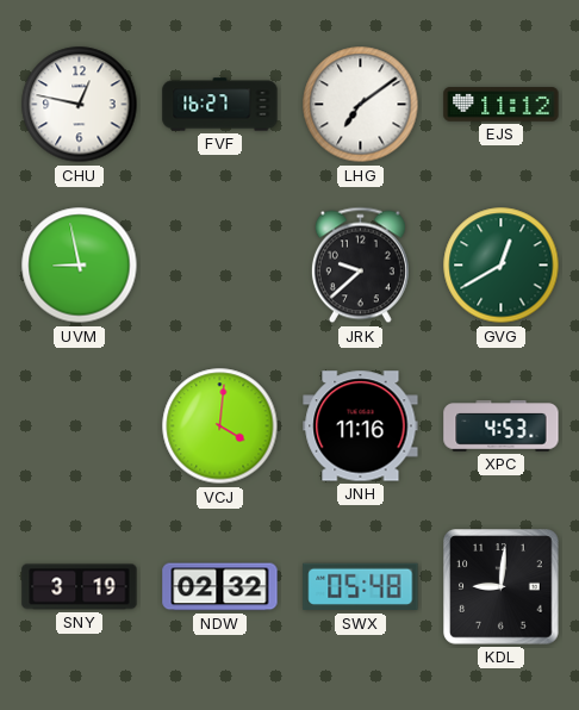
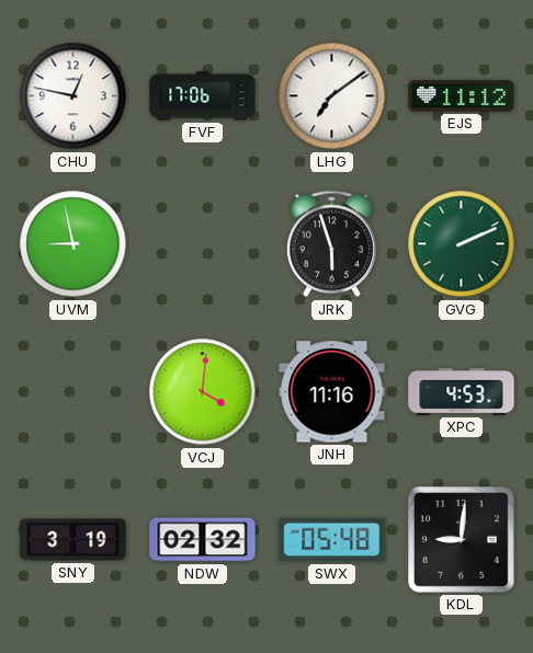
FVF: 16:27 -> 17:06 (203, 96)
JRK: 9:38 -> 5:57 (331, 244)
GVG: 12:40 -> 2:11 (462, 244)
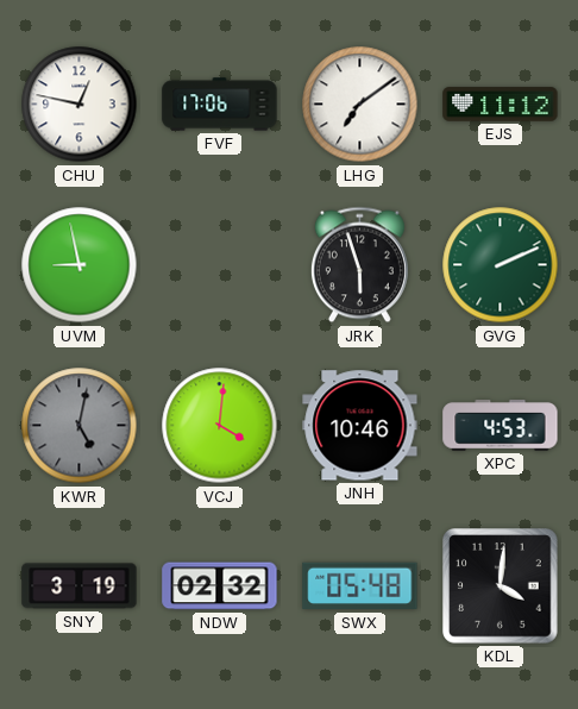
KWR: none -> 5:02 (80, 426)
JNH: 11:16 -> 10:46 (360, 426)
KDL: 9:01 -> 4:01 (501, 586)
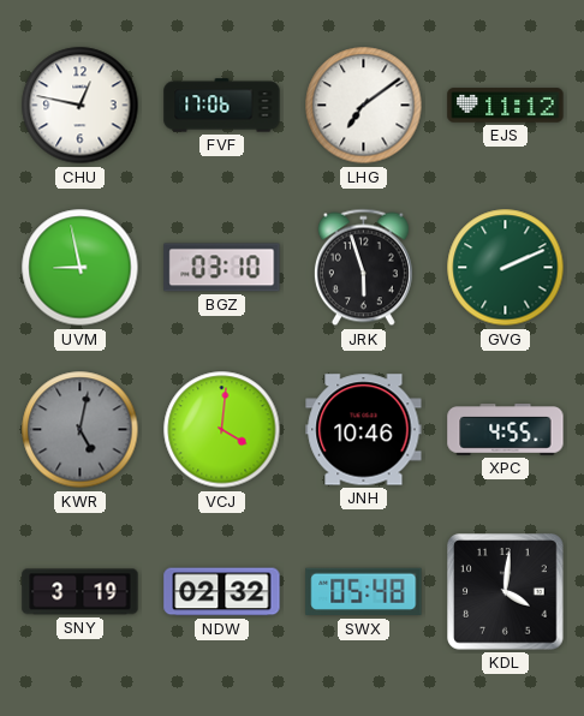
BGZ: none -> 03:10 (222, 268)
XPC: 4:53 -> 4:55 (506, 430)
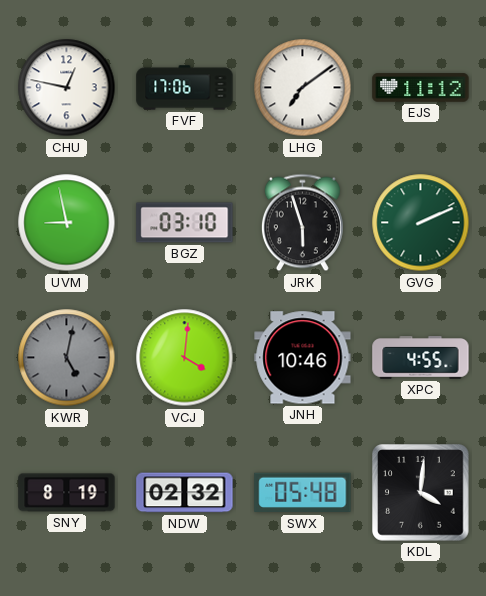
SNY: 3:19 -> 8:19 (67, 493)
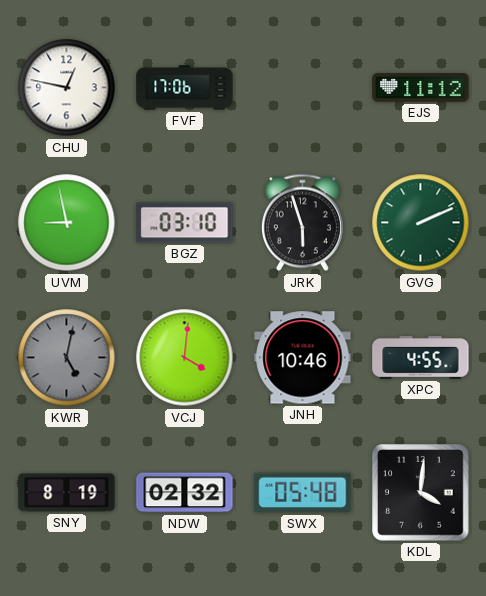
LHG: 7:09 -> none (303, 88)
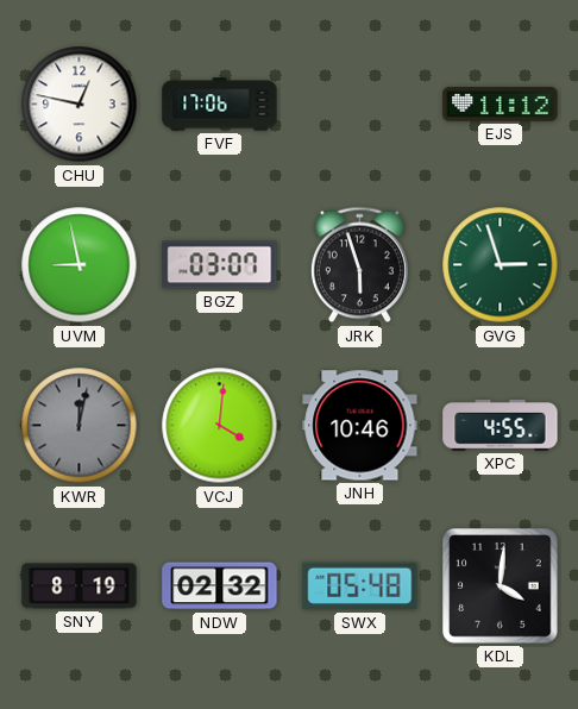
BGZ: 03:10 -> 03:07 (220, 265)
GVG: 2:11 -> 2:57 (501, 265)
KWR: 5:02 -> 12:02 (80, 426)
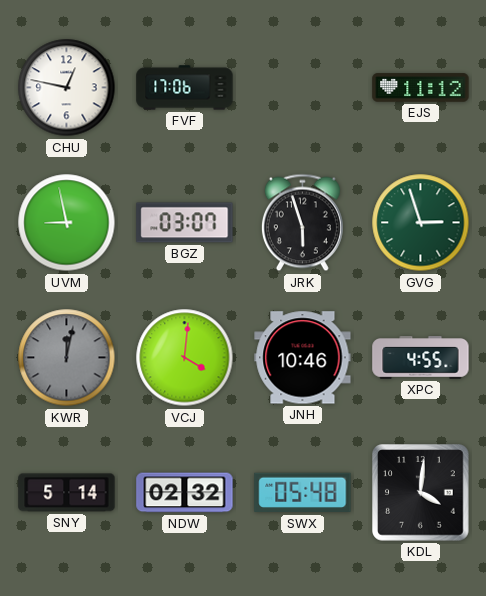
SNY: 8:19 -> 5:14 (67, 493)
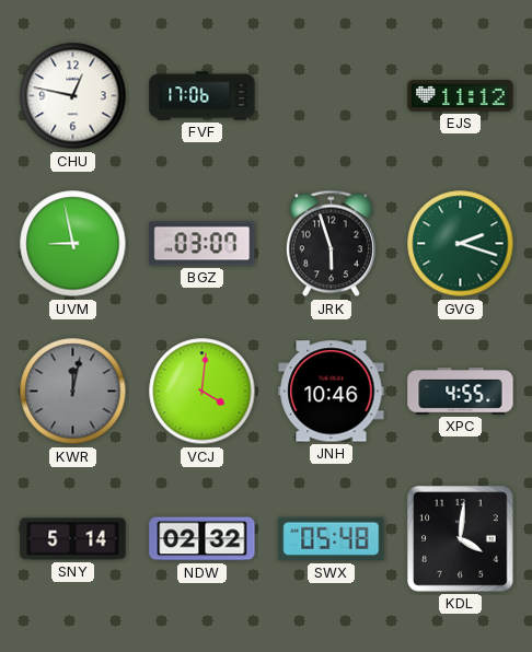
GVG: 2:57 -> 2:18 (461, 244)
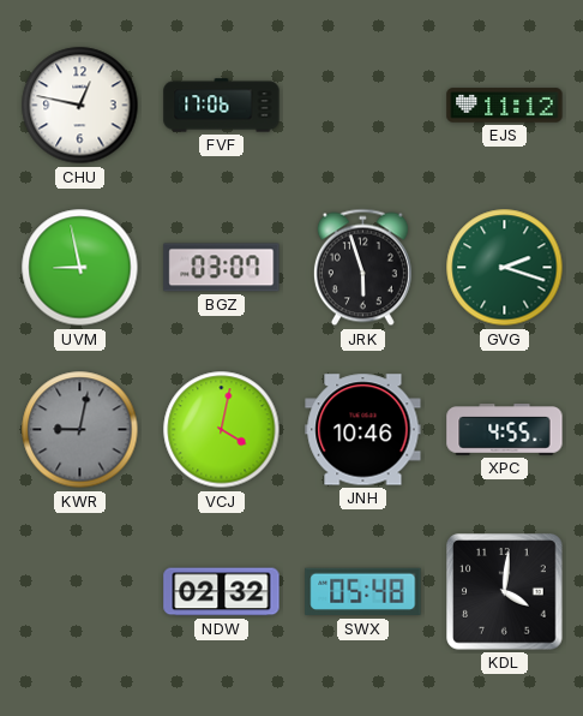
KWR: 12:02 -> 9:02 (80, 430)
VCJ: 4:01 -> 4:02 (222, 430)
SNY: 5:14 -> none (73, 539)
